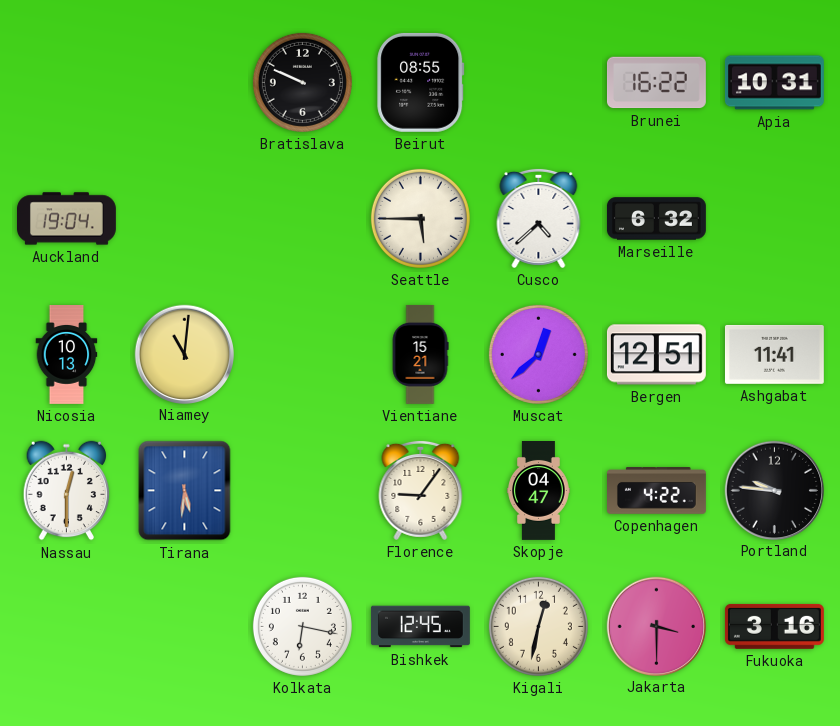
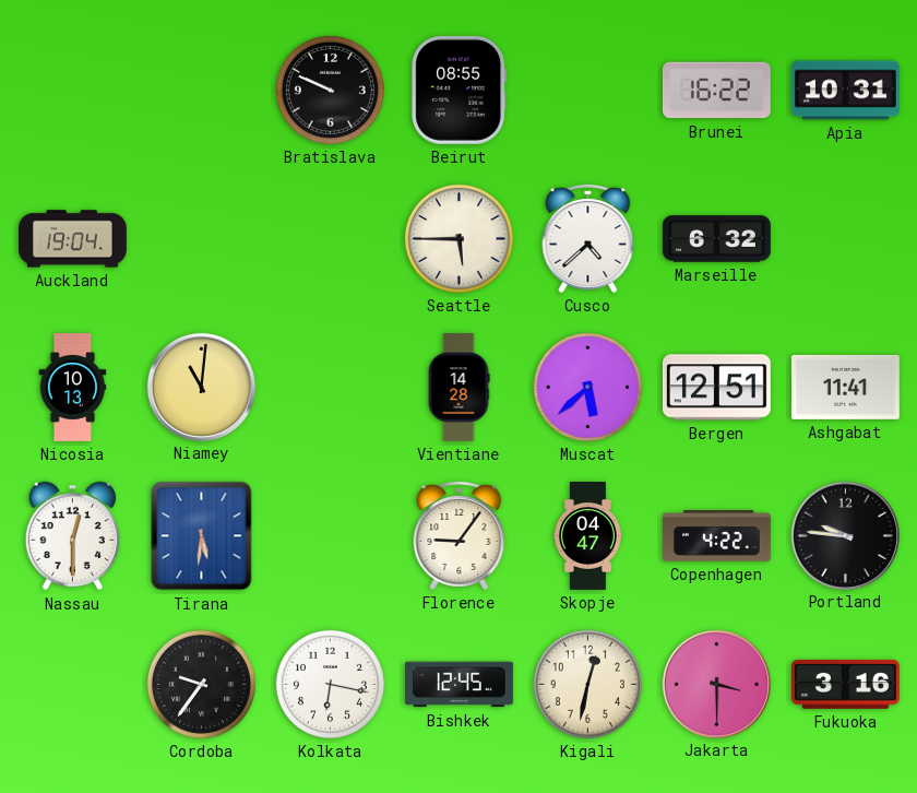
Vientiane: 15:21 -> 14:28 (458, 387)
Muscat: 12:38 -> 5:38 (587, 387)
Cordoba: none -> 9:36 (201, 684)
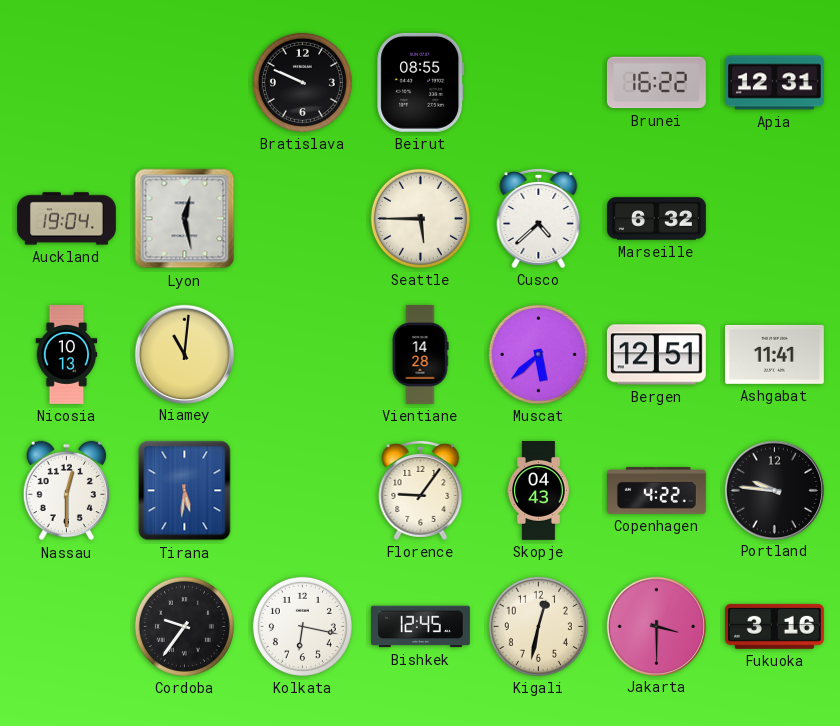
Apia: 10:31 -> 12:31 (774, 83)
Lyon: none -> 12:28 (185, 219)
Skopje: 04:47 -> 04:43 (539, 491)
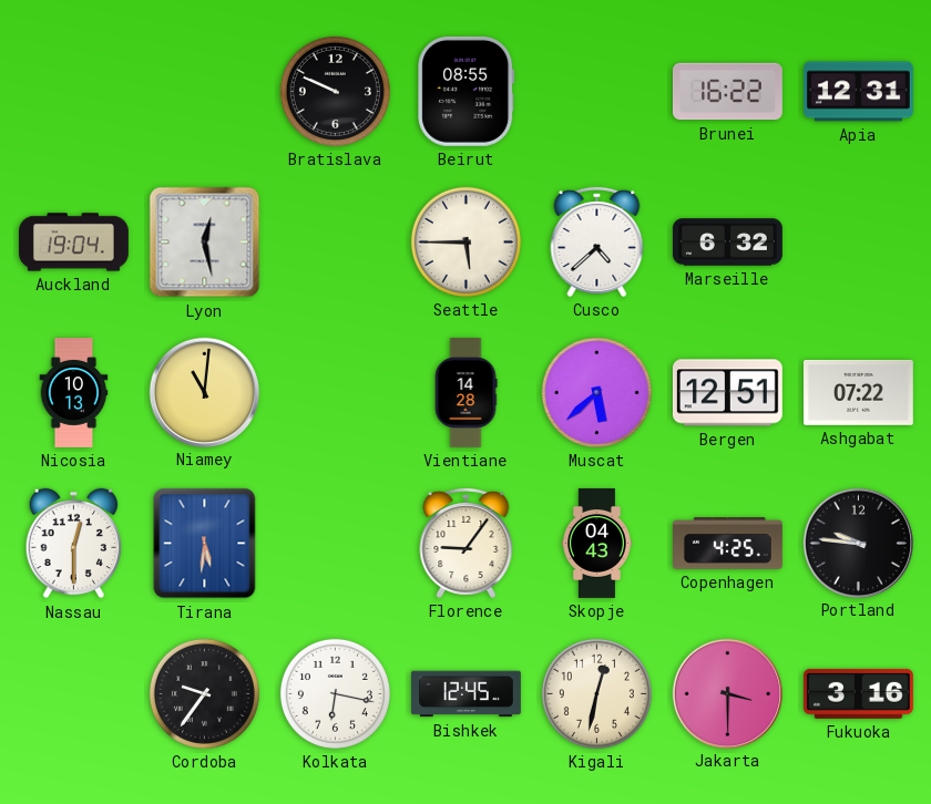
Ashgabat: 11:41 -> 07:22 (858, 392)
Copenhagen: 4:22 -> 4:25 (728, 544)
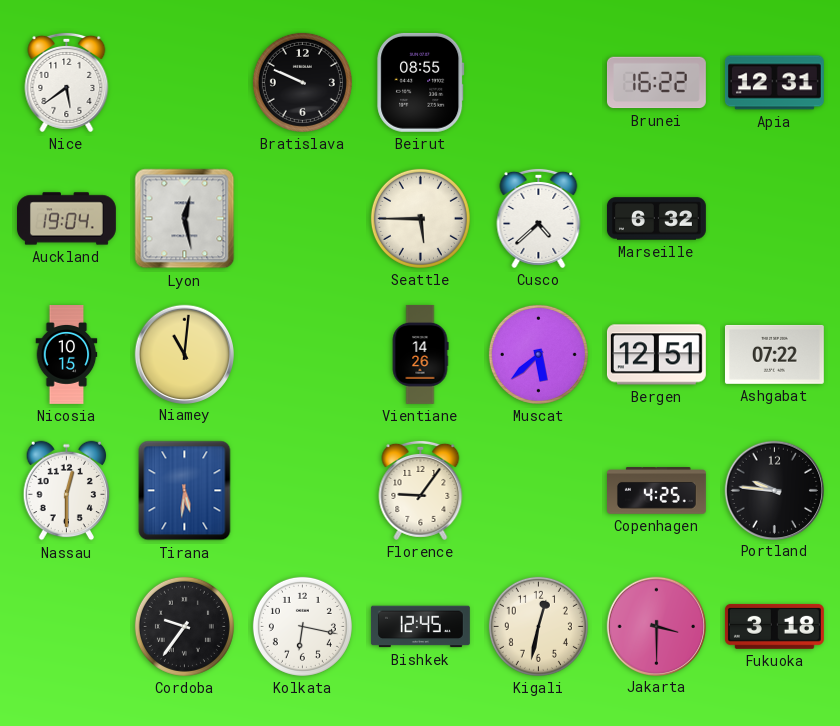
Nice: none -> 5:39 (67, 82)
Nicosia: 10:13 -> 10:15 (67, 355)
Vientiane: 14:28 -> 14:26 (420, 354)
Skopje: 04:43 -> none (597, 544)
Fukuoka: 3:16 -> 3:18 (774, 626)
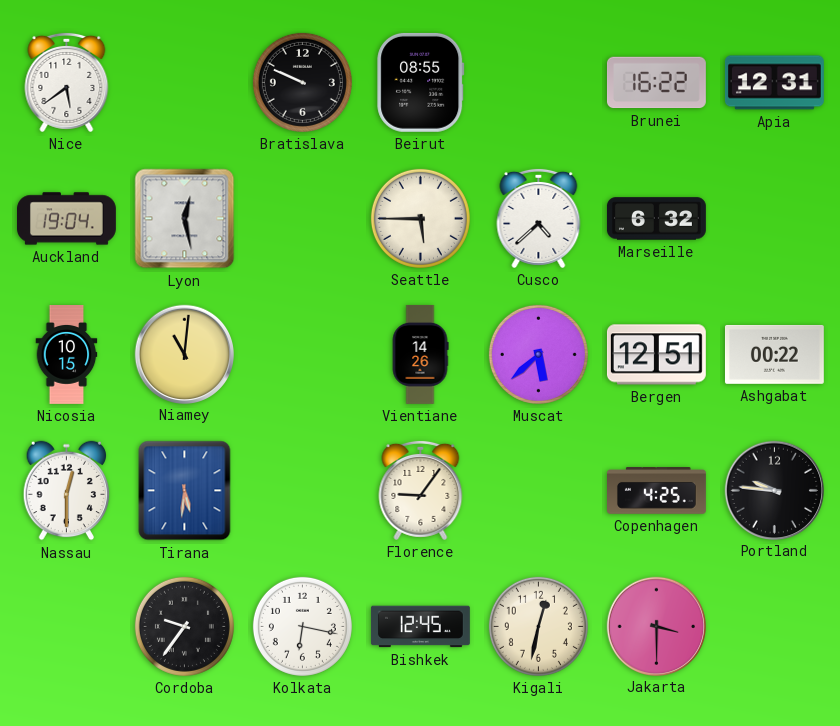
Ashgabat: 07:22 -> 00:22 (774, 354)
Fukuoka: 3:18 -> none (774, 626)
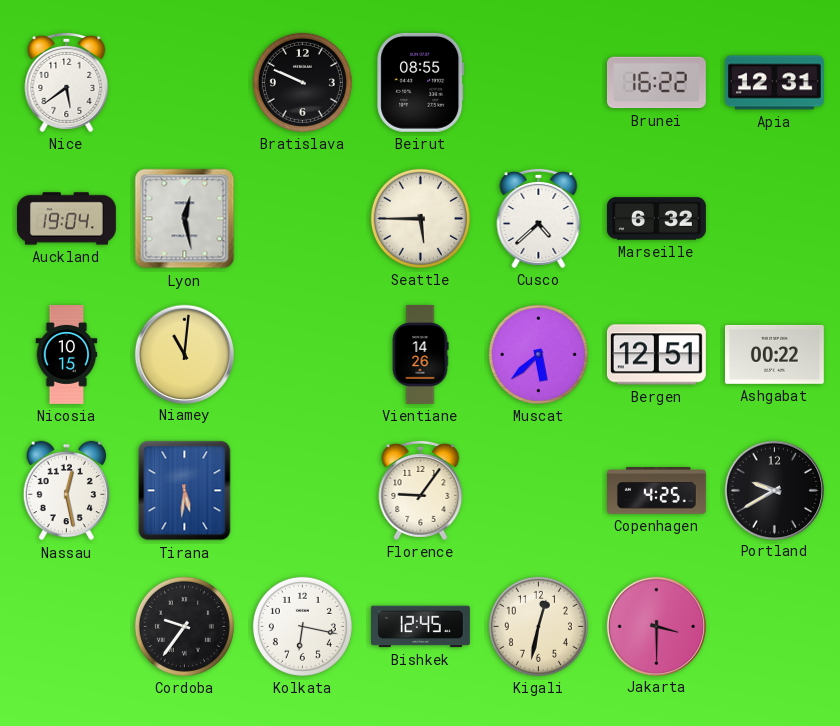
Nassau: 12:30 -> 12:28 (67, 491)
Portland: 9:46 -> 9:40 (774, 490)
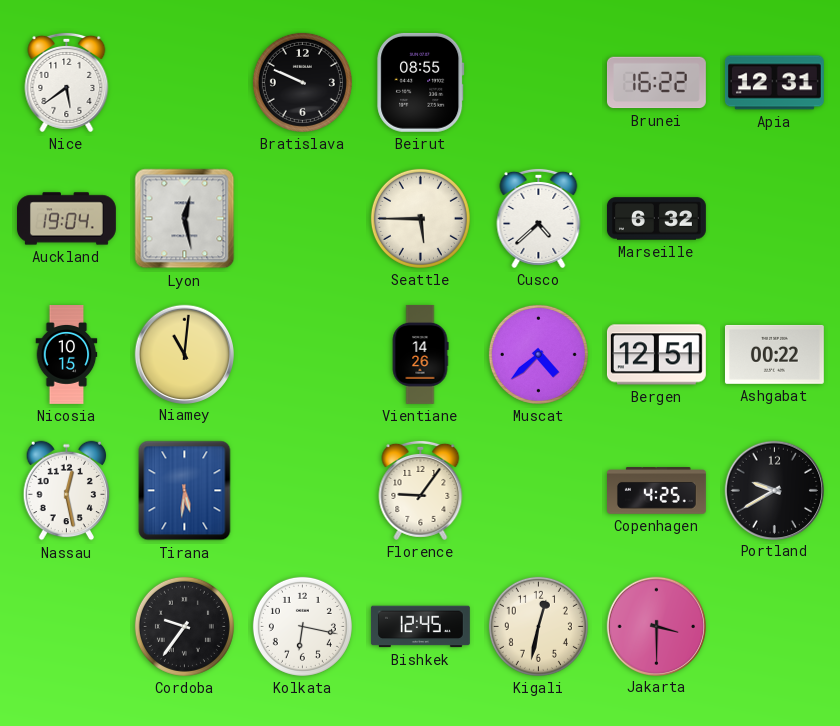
Muscat: 5:38 -> 4:38 (538, 354)
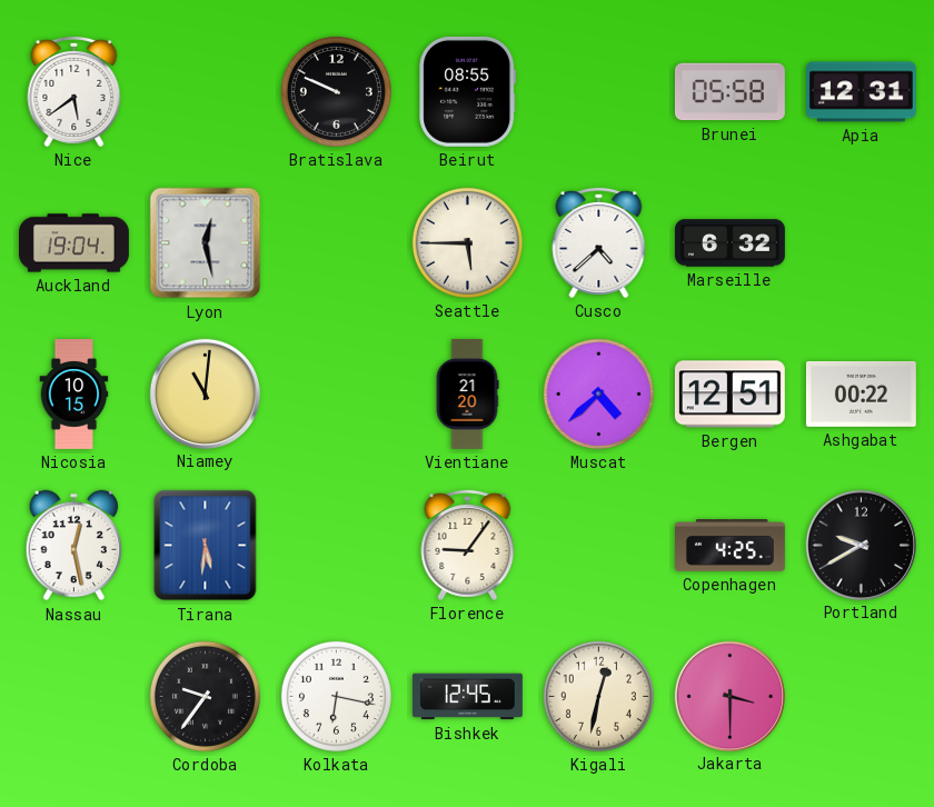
Brunei: 16:22 -> 05:58 (729, 92)
Vientiane: 14:26 -> 21:20 (467, 393)
